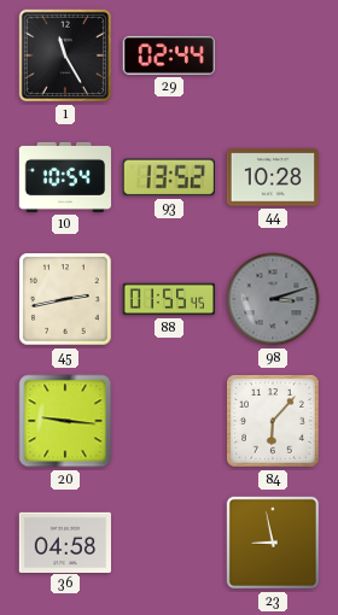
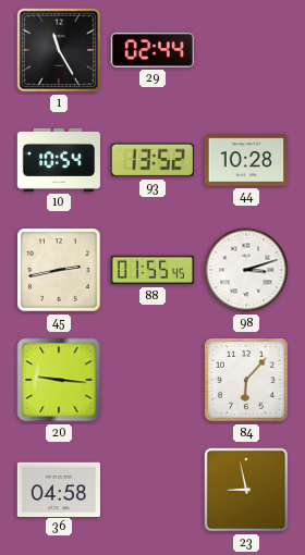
98 dial: grey -> white (246, 270)
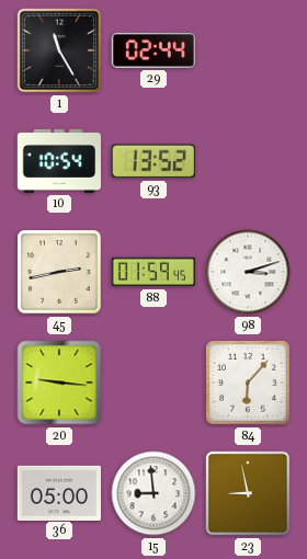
44: 10:28 -> none (245, 160)
88: 01:55 -> 01:59 (153, 272)
36: 04:58 -> 05:00 (58, 492)
15: none -> 8:59 (153, 493)
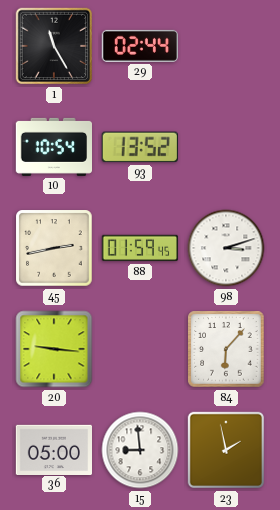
23: 8:58 -> 1:58 (226, 450)
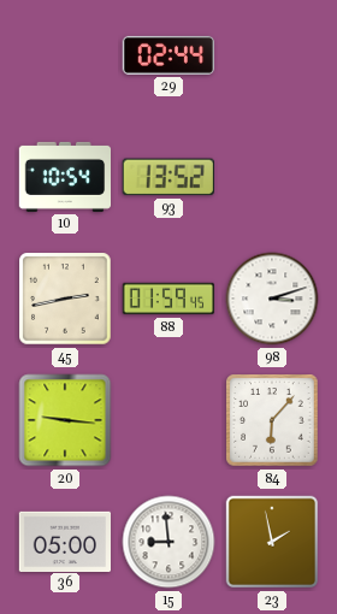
1: 11:25 -> none (54, 46)
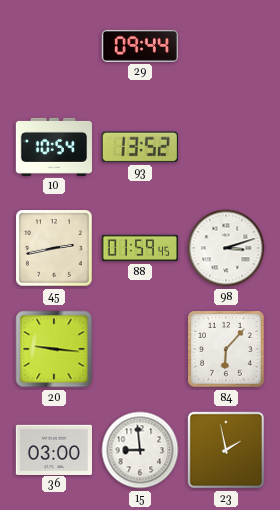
29: 02:44 -> 09:44 (139, 46)
36: 05:00 -> 03:00 (53, 449)
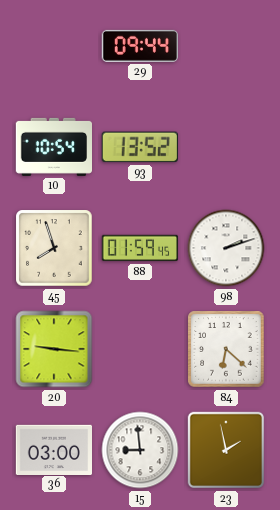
45: 2:43 -> 7:57 (54, 248)
98: 3:12 -> 2:12 (226, 248)
84: 6:07 -> 6:22 (226, 349)
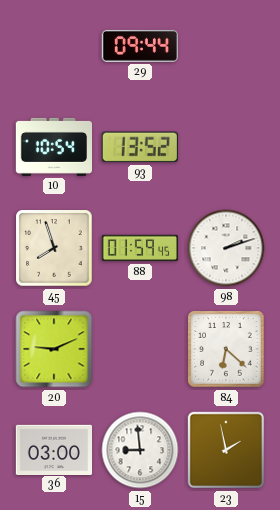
20: 9:16 -> 9:11 (54, 349)
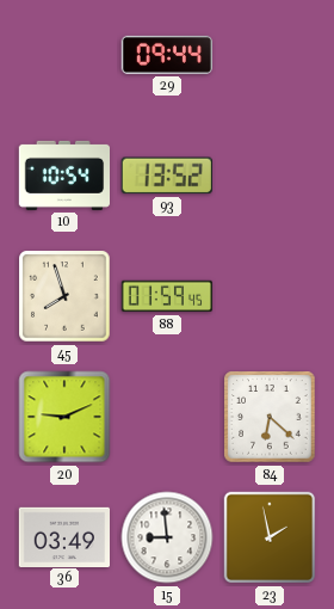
98: 2:12 -> none (226, 248)
36: 03:00 -> 03:49 (63, 536)
